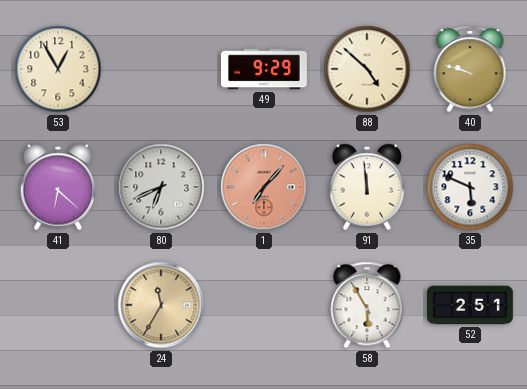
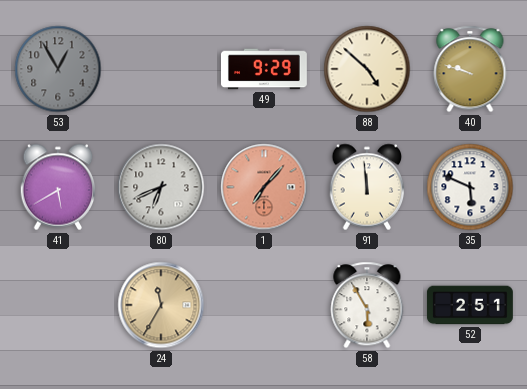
53 dial: cream -> grey (58, 69)
41: 6:22 -> 5:40 (58, 187)
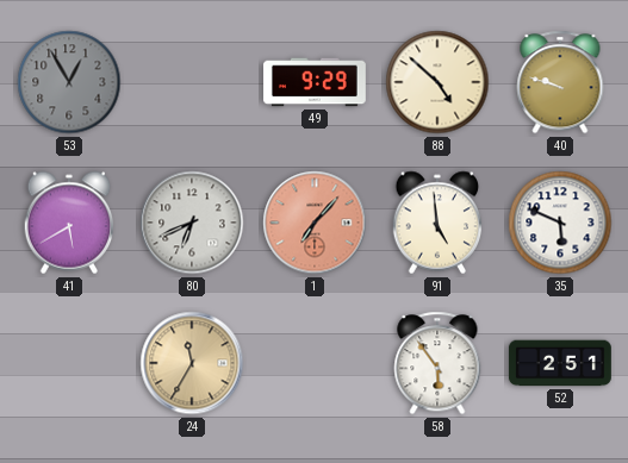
91: 11:59 -> 4:59 (437, 223)
58: 5:55 -> 5:54 (437, 363)
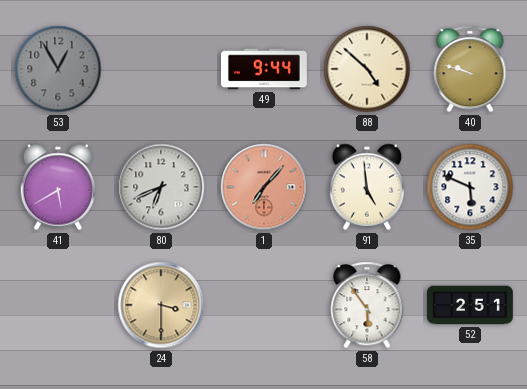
49: 9:29 -> 9:44 (264, 69)
24: 11:35 -> 3:30 (161, 305)
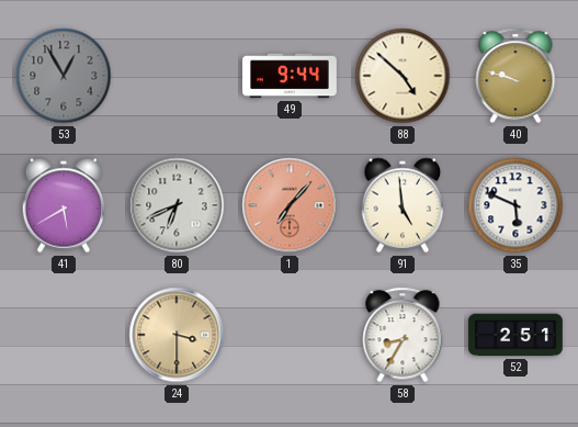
58: 5:54 -> 8:35 (403, 335)
